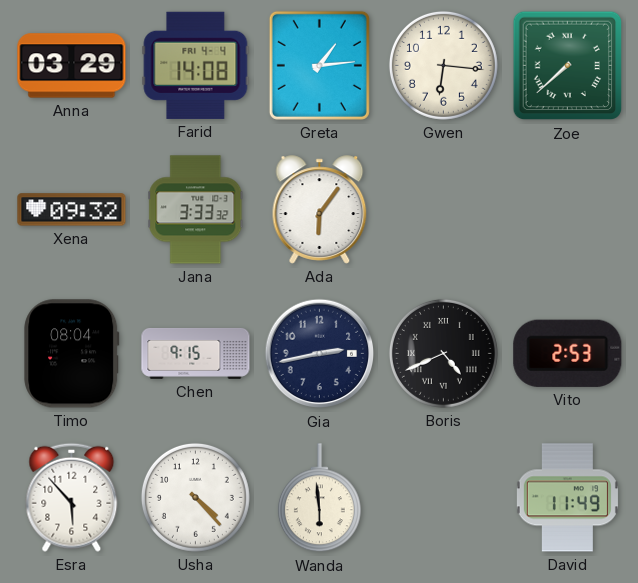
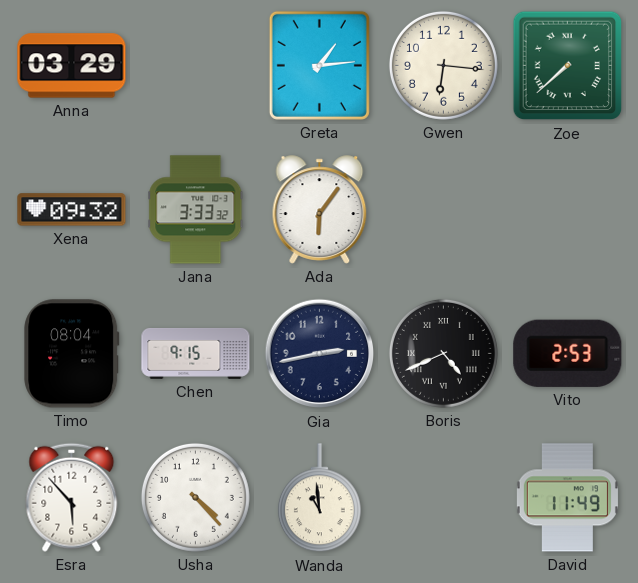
Farid: 14:08 -> none (196, 65)
Wanda: 5:59 -> 10:59 (319, 498)
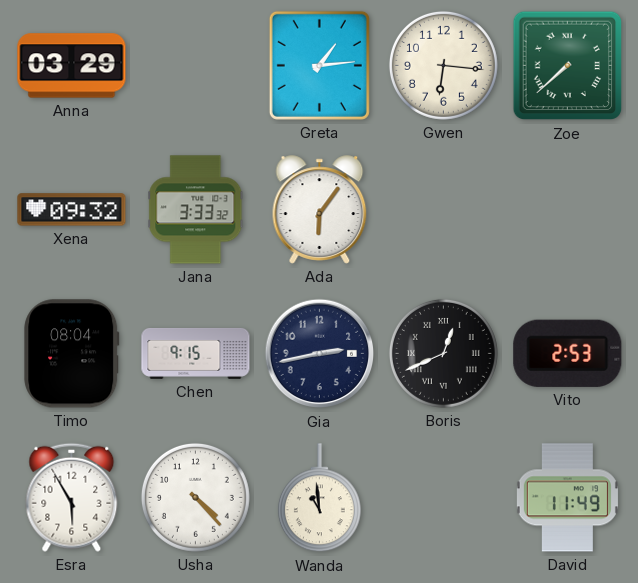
Boris: 4:41 -> 12:41 (443, 353)
Esra: 5:53 -> 5:55 (72, 497)
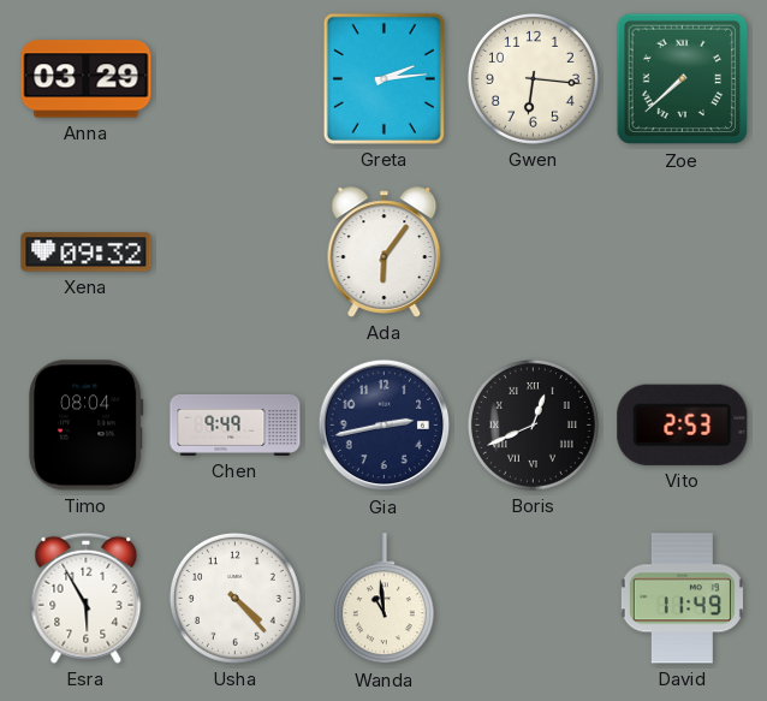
Greta: 1:14 -> 2:14 (383, 78)
Jana: 3:33 -> none (196, 210)
Chen: 9:15 -> 9:49 (236, 424)
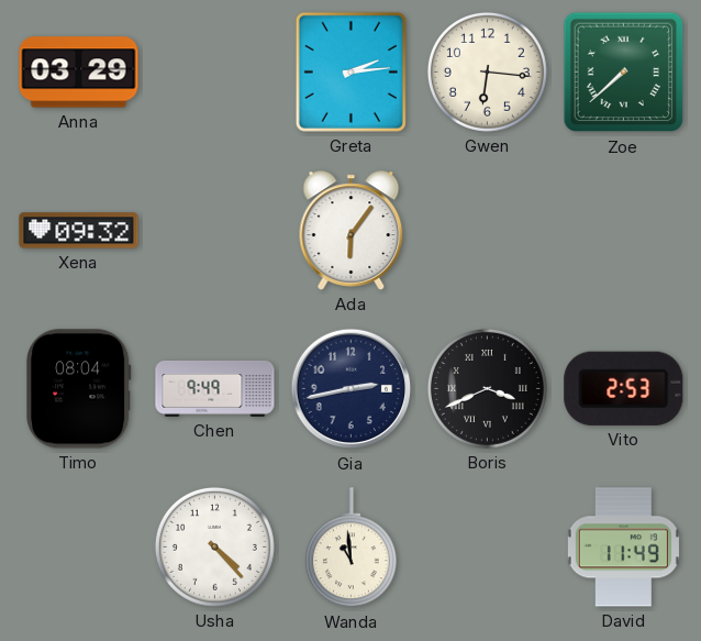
Boris: 12:41 -> 3:41 (487, 388)
Esra: 5:55 -> none (87, 598)
